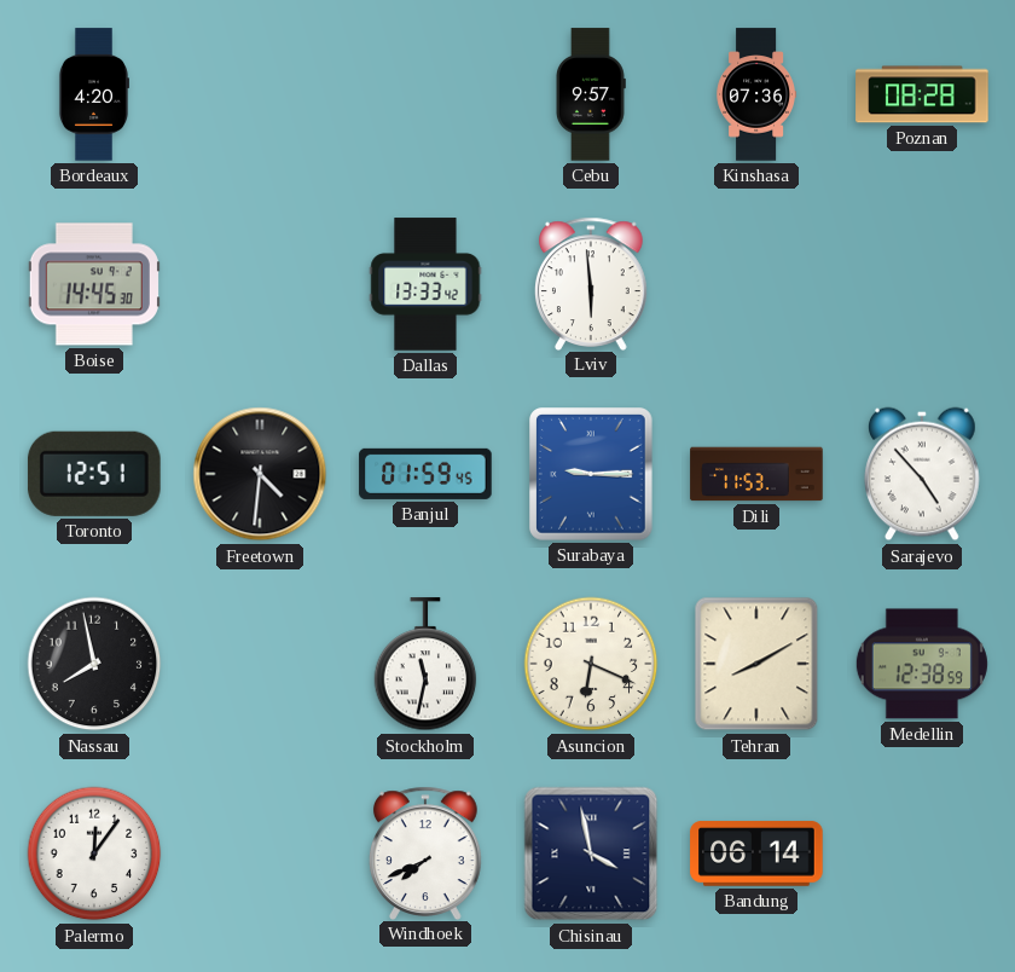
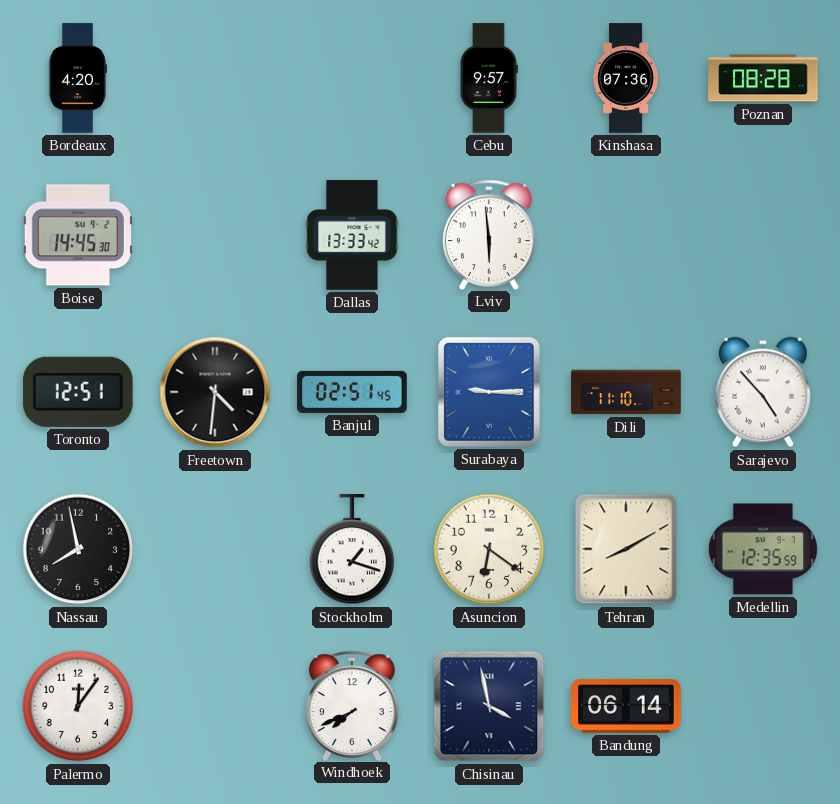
Banjul: 01:59 -> 02:51 (352, 392)
Dili: 11:53 -> 11:10 (626, 392)
Stockholm: 11:32 -> 1:18 (352, 550)
Asuncion: 6:19 -> 6:21 (489, 549)
Medellin: 12:38 -> 12:35 (763, 549)
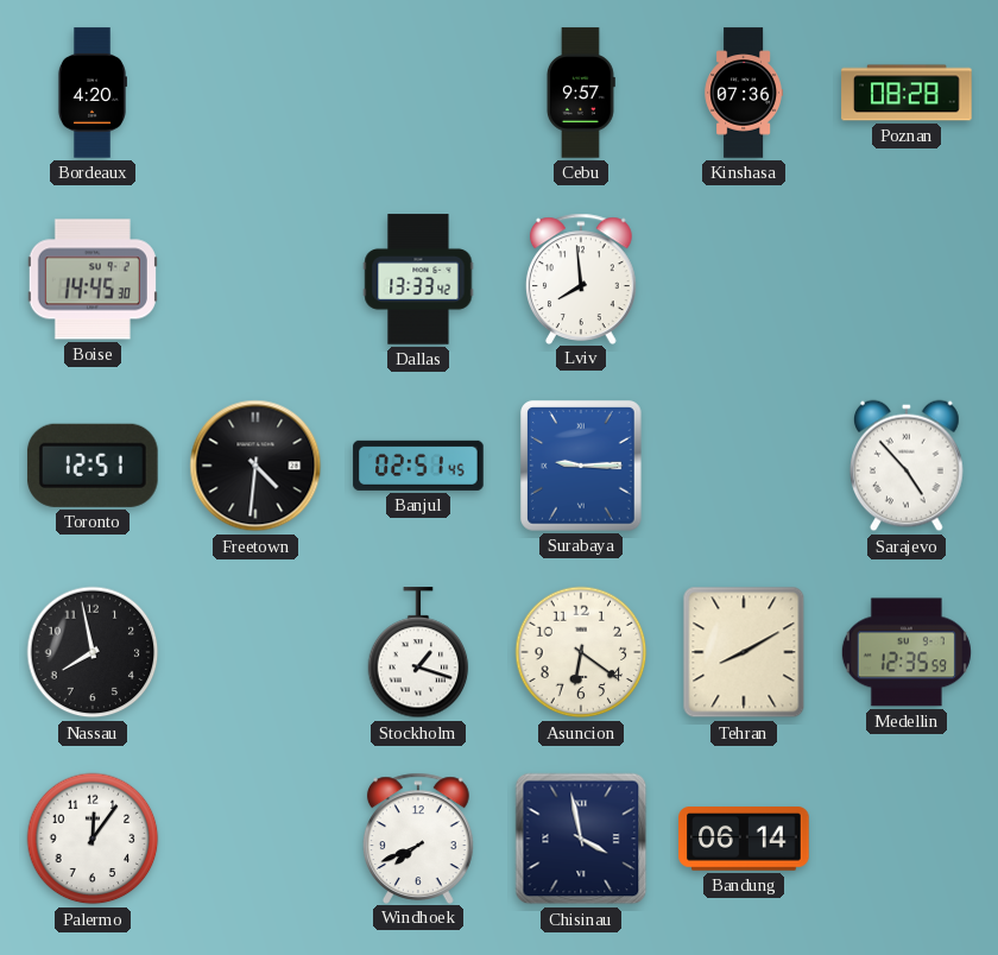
Lviv: 5:59 -> 7:59 (581, 278)
Dili: 11:10 -> none (626, 392)
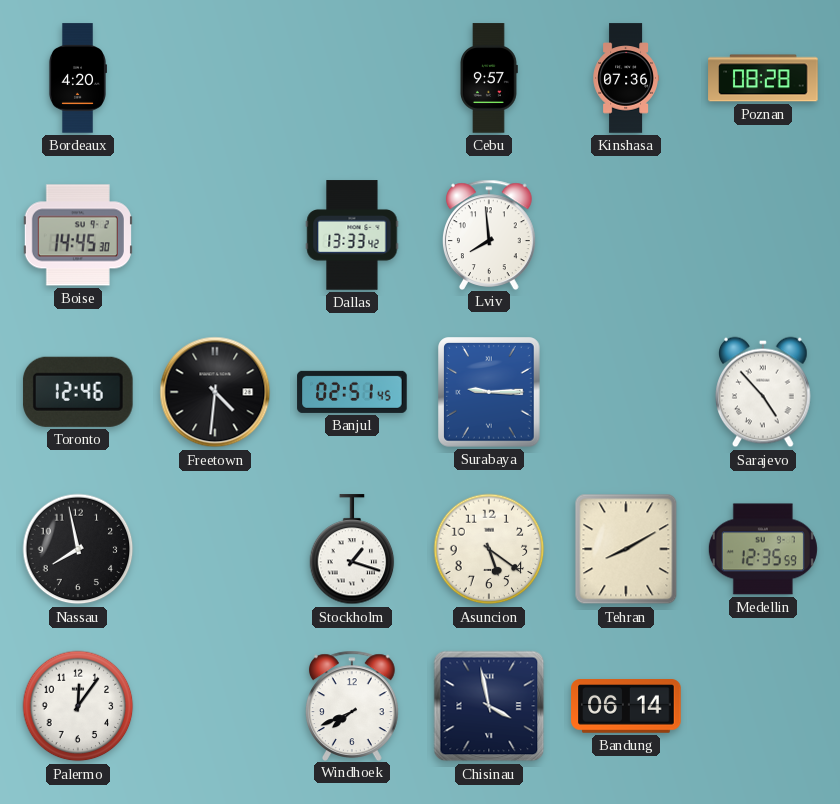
Toronto: 12:51 -> 12:46 (78, 392)
Asuncion: 6:21 -> 5:21 (489, 549)
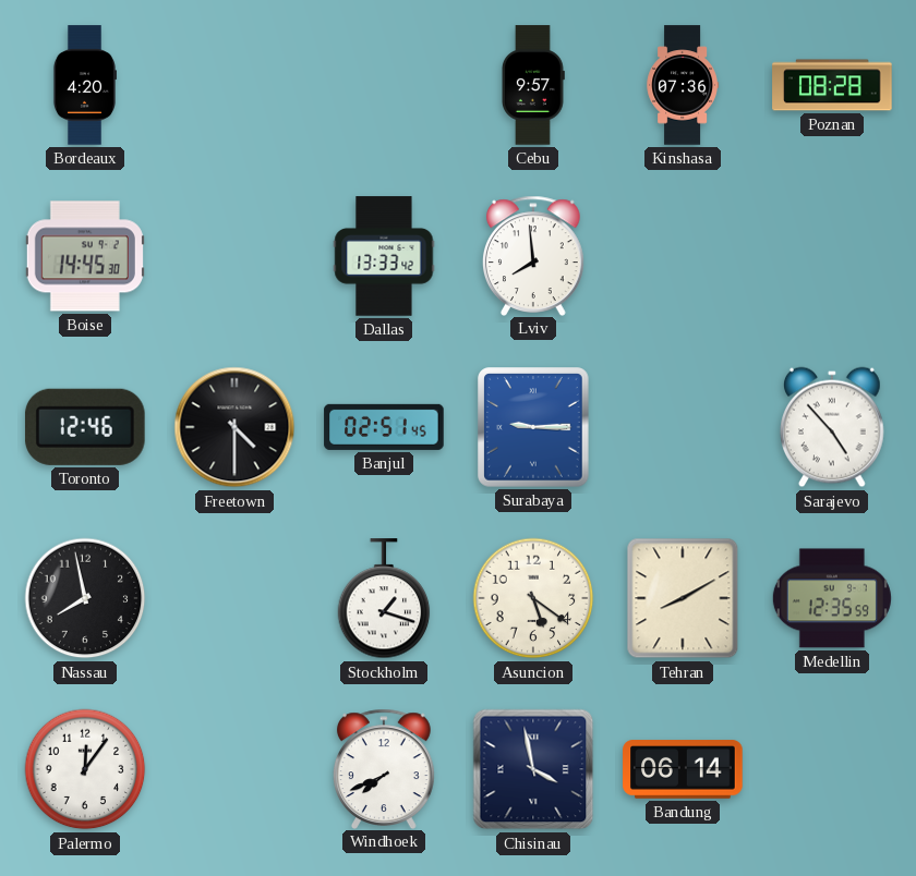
Freetown: 4:31 -> 4:30 (234, 427)
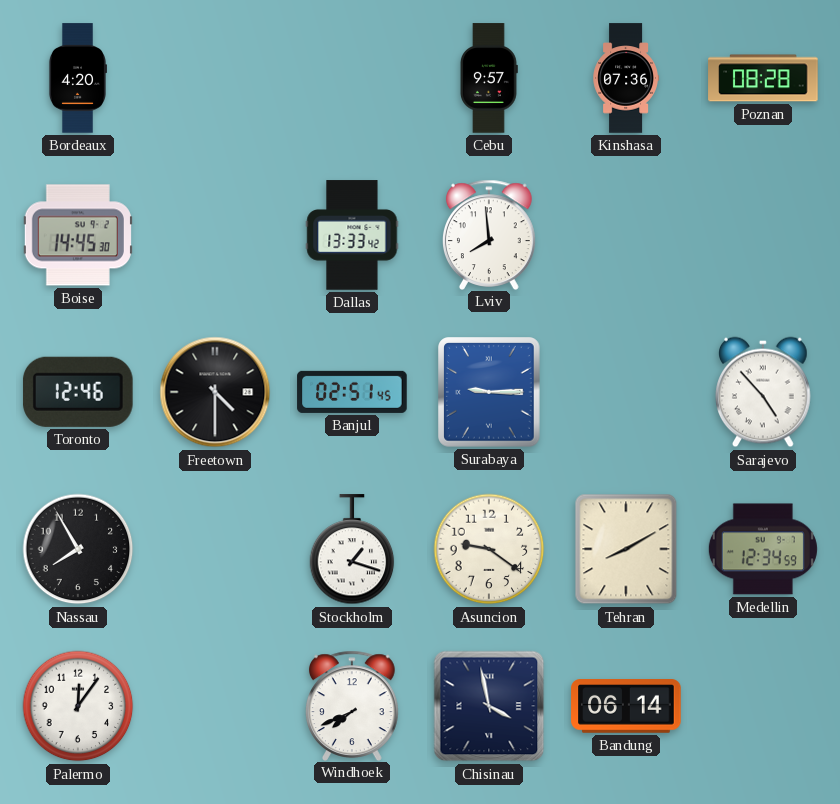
Nassau: 7:58 -> 7:55 (78, 549)
Asuncion: 5:21 -> 9:21 (489, 549)
Medellin: 12:35 -> 12:34 (763, 549)
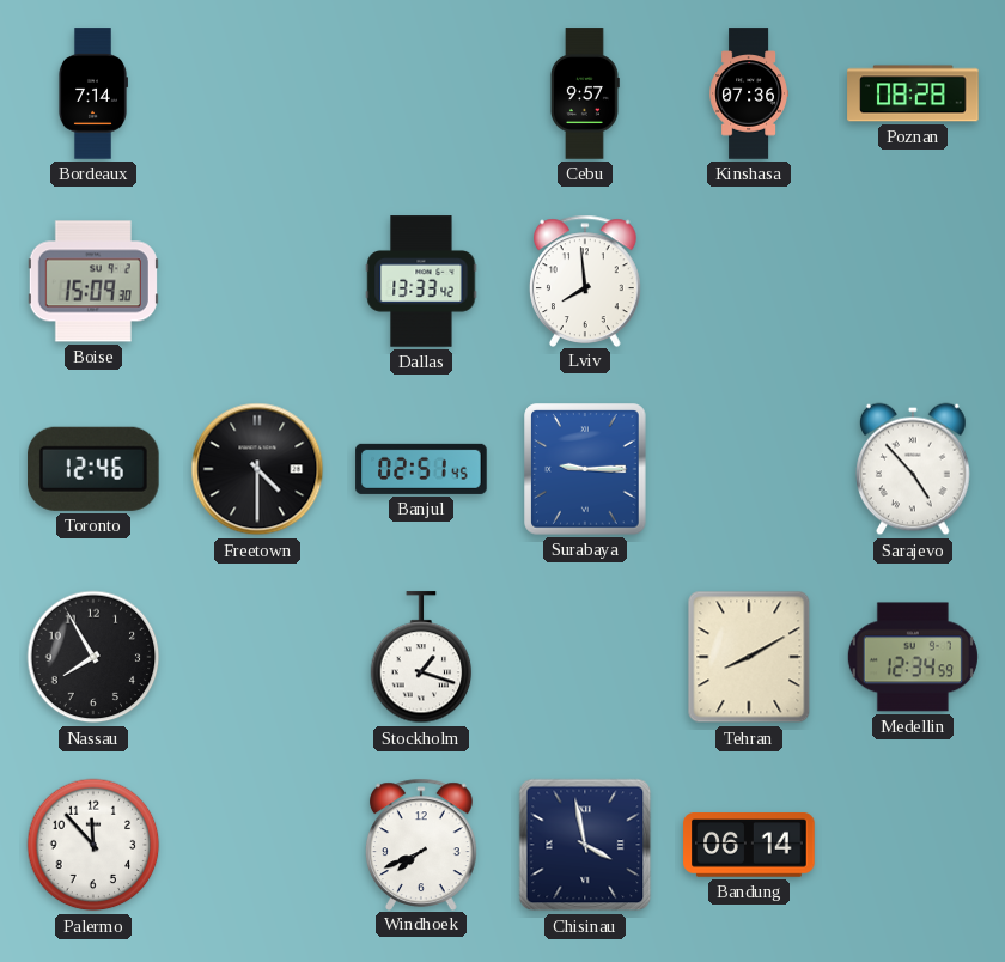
Bordeaux: 4:20 -> 7:14 (92, 93)
Boise: 14:45 -> 15:09 (93, 281)
Asuncion: 9:21 -> none (489, 549)
Palermo: 12:06 -> 11:53 (93, 845)
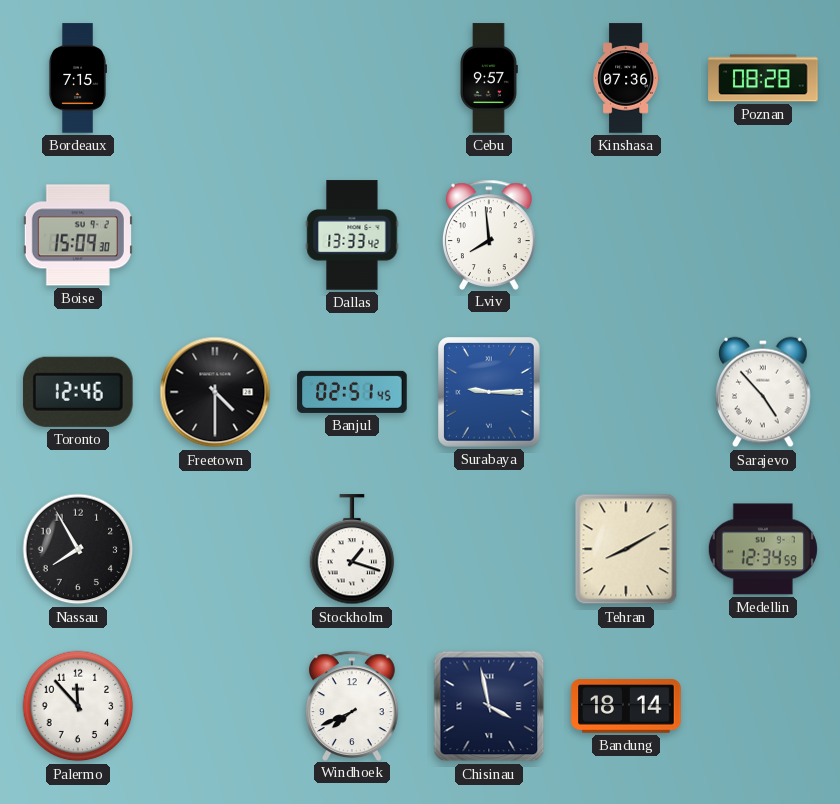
Bordeaux: 7:14 -> 7:15 (77, 78)
Bandung: 06:14 -> 18:14 (626, 706)
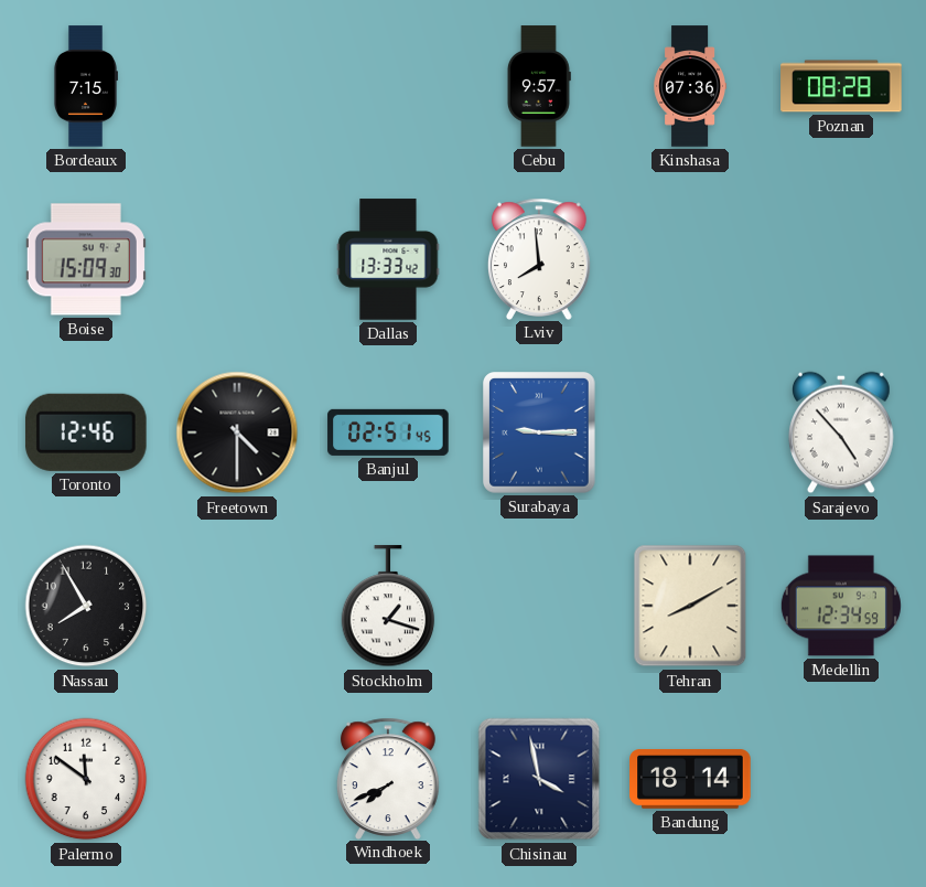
Palermo: 11:53 -> 11:51 (86, 779)
